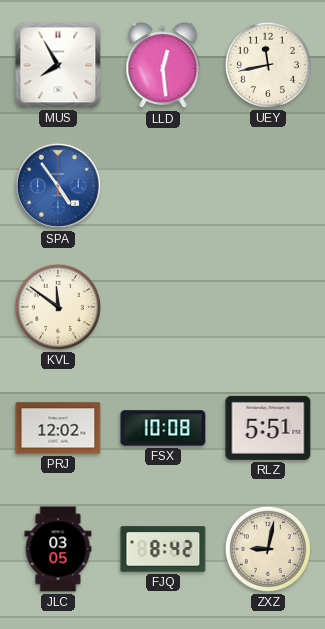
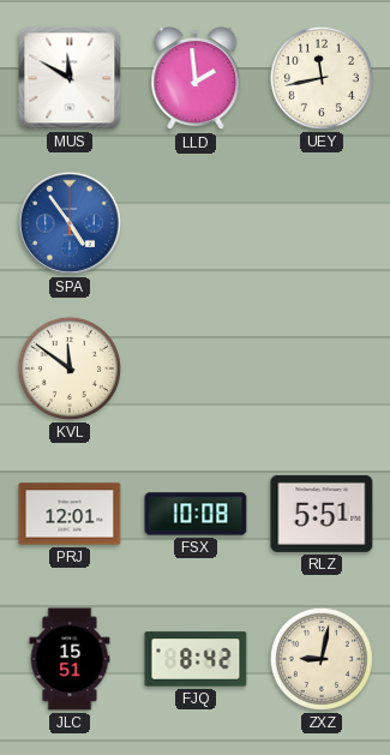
MUS: 7:55 -> 11:50 (70, 78)
LLD: 12:29 -> 1:59 (196, 79)
PRJ: 12:02 -> 12:01 (70, 514)
JLC: 03:05 -> 15:51 (70, 659)
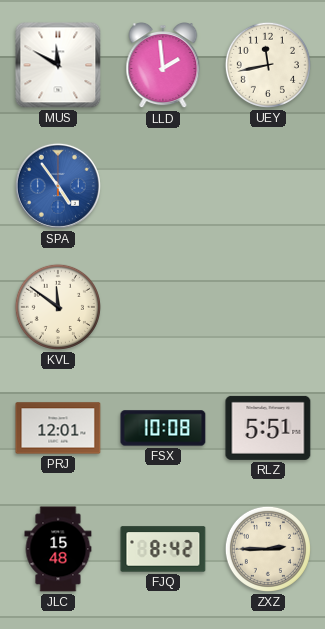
JLC: 15:51 -> 15:48 (58, 549)
ZXZ: 9:02 -> 2:45 (268, 549)
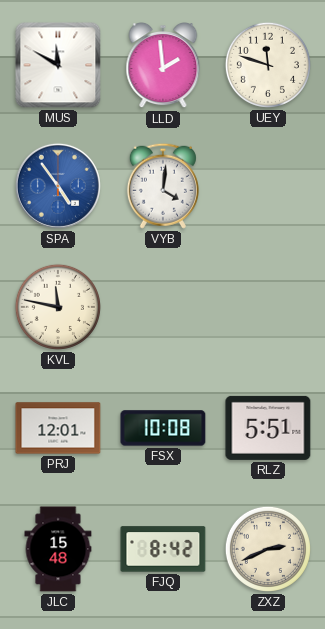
UEY: 11:43 -> 11:48 (268, 65)
VYB: none -> 4:01 (163, 186)
KVL: 11:51 -> 11:47 (58, 307)
ZXZ: 2:45 -> 2:41 (268, 549)
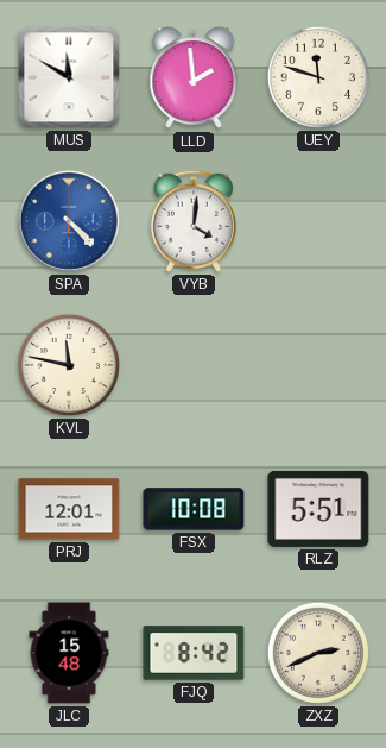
SPA: 4:54 -> 4:23 (69, 221)
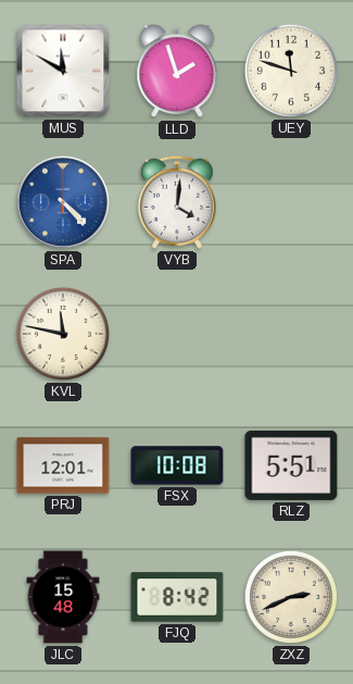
LLD: 1:59 -> 1:57 (177, 72)
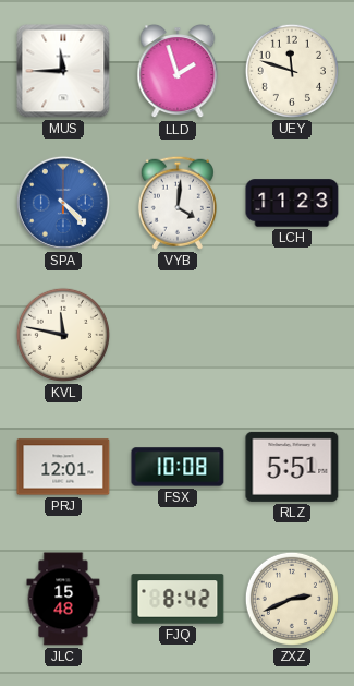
MUS: 11:50 -> 11:45 (63, 71)
LCH: none -> 11:23 (292, 203)
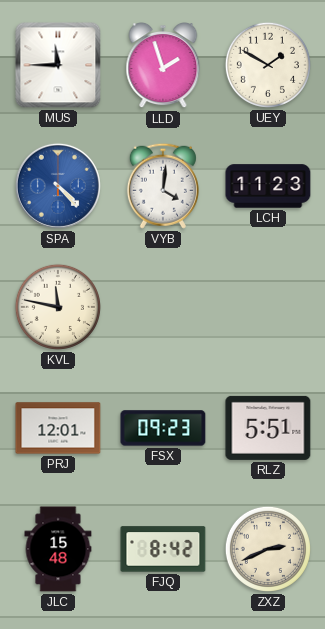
UEY: 11:48 -> 1:50 (268, 65)
FSX: 10:08 -> 09:23 (163, 428)
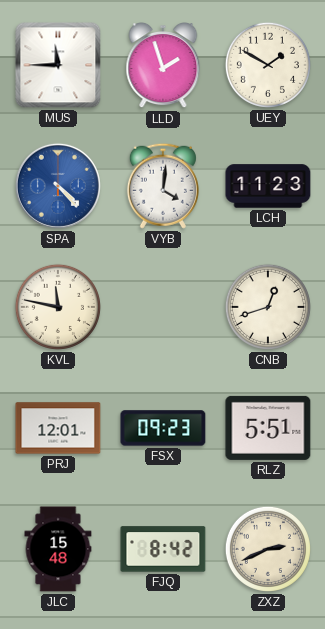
CNB: none -> 12:42 (268, 307)
